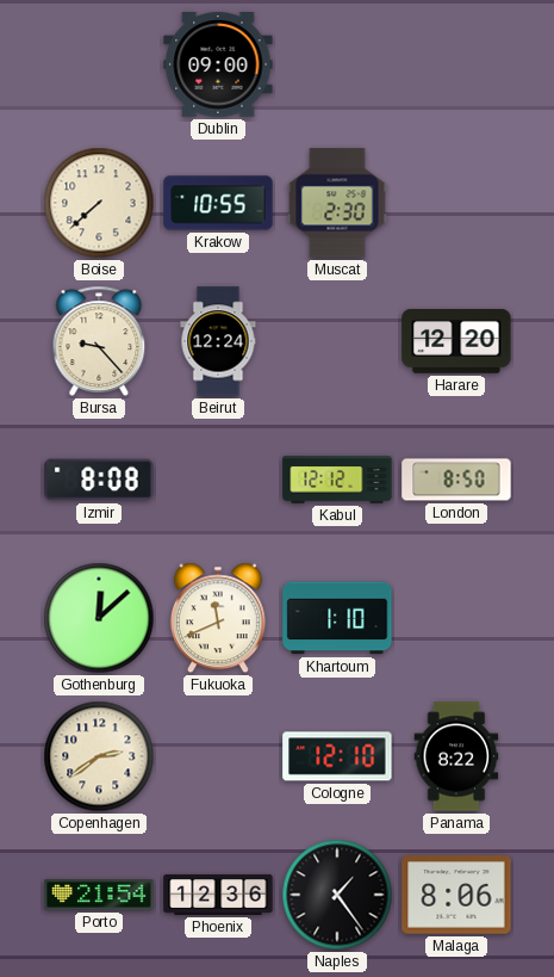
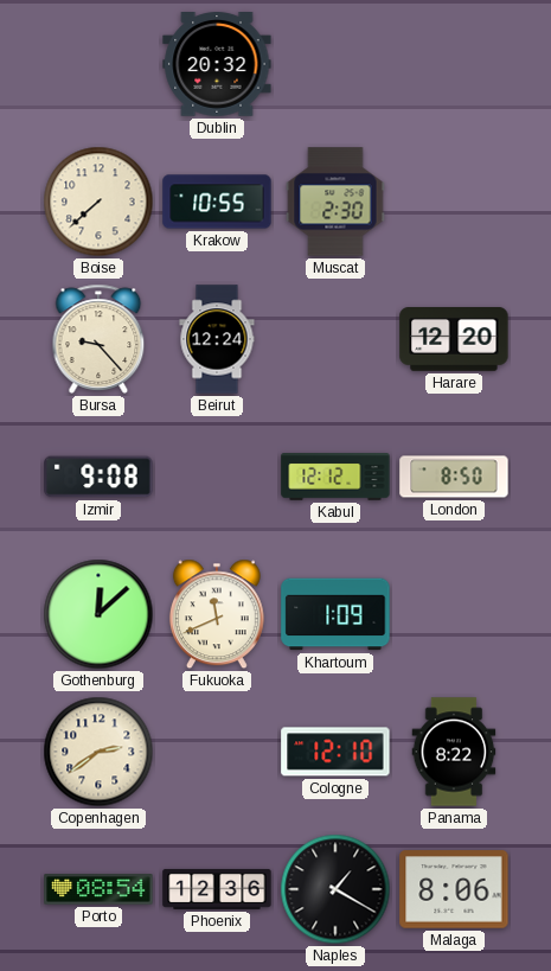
Dublin: 09:00 -> 20:32 (217, 65)
Izmir: 8:08 -> 9:08 (98, 477)
Khartoum: 1:10 -> 1:09 (335, 614)
Porto: 21:54 -> 08:54 (98, 889)
Naples: 1:24 -> 1:20 (335, 889)
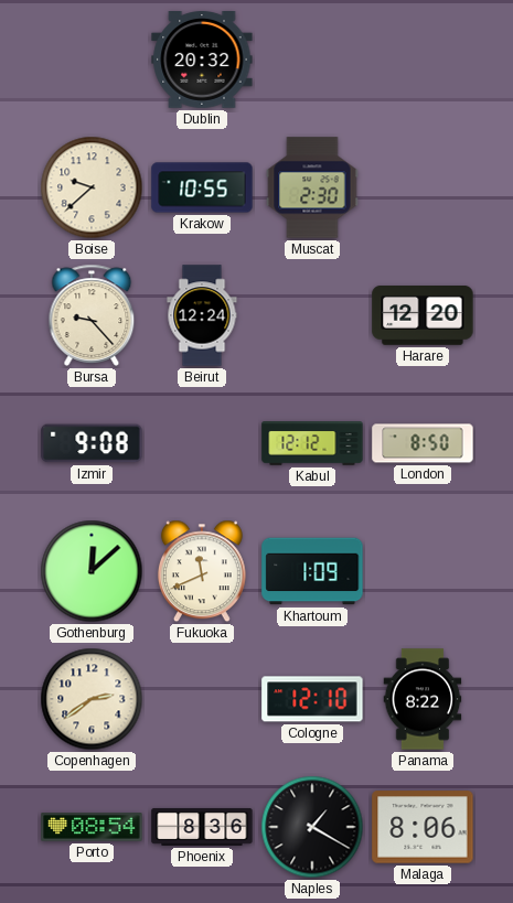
Boise: 7:38 -> 9:38 (92, 187)
Phoenix: 12:36 -> 8:36 (202, 827)
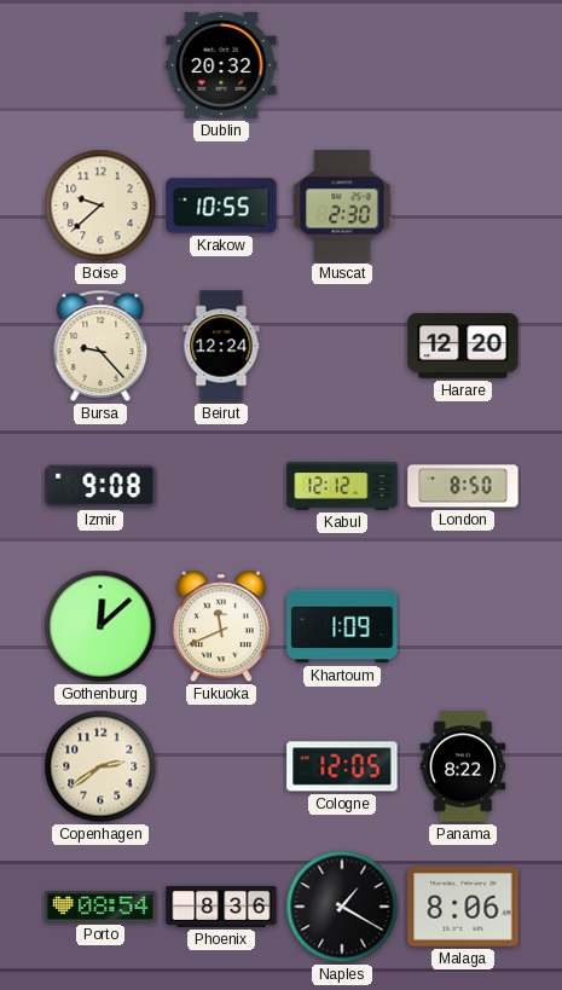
Cologne: 12:10 -> 12:05 (342, 766)
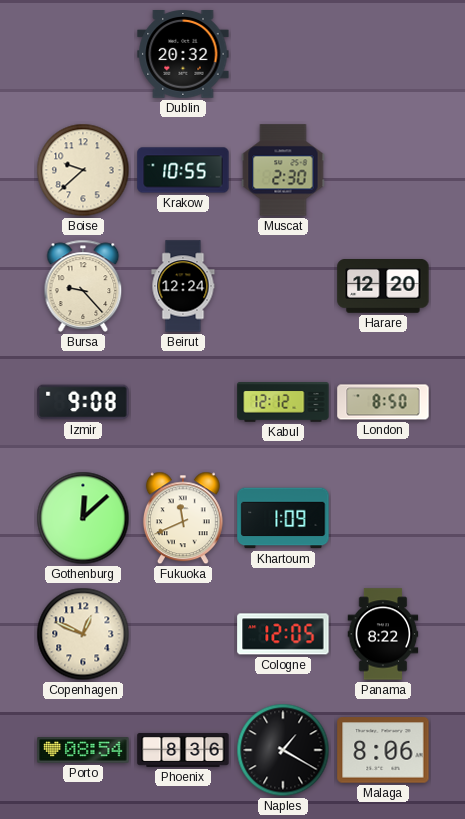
Copenhagen: 2:39 -> 12:49 (83, 634)
